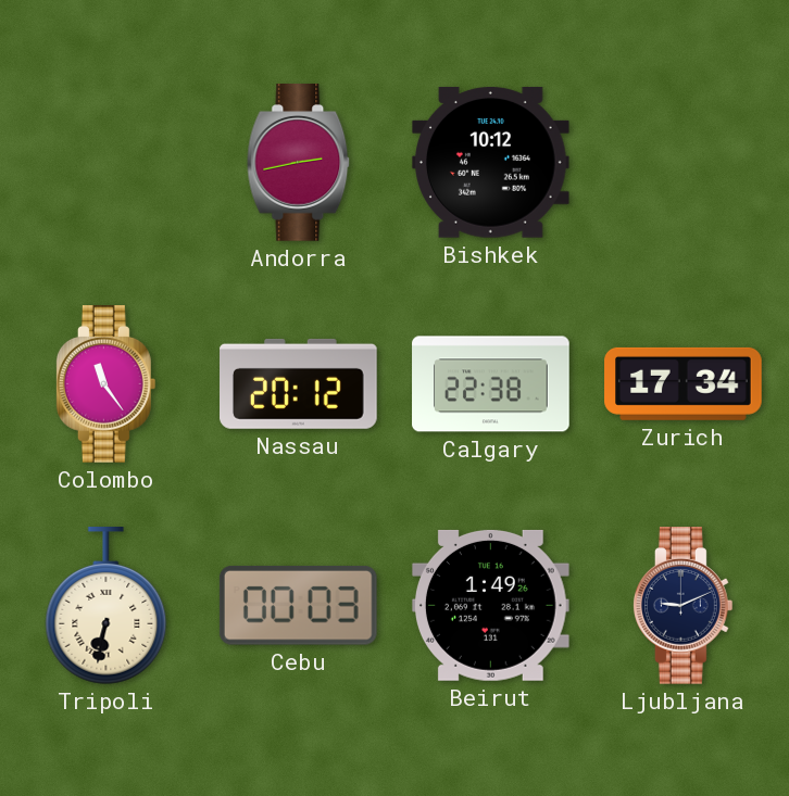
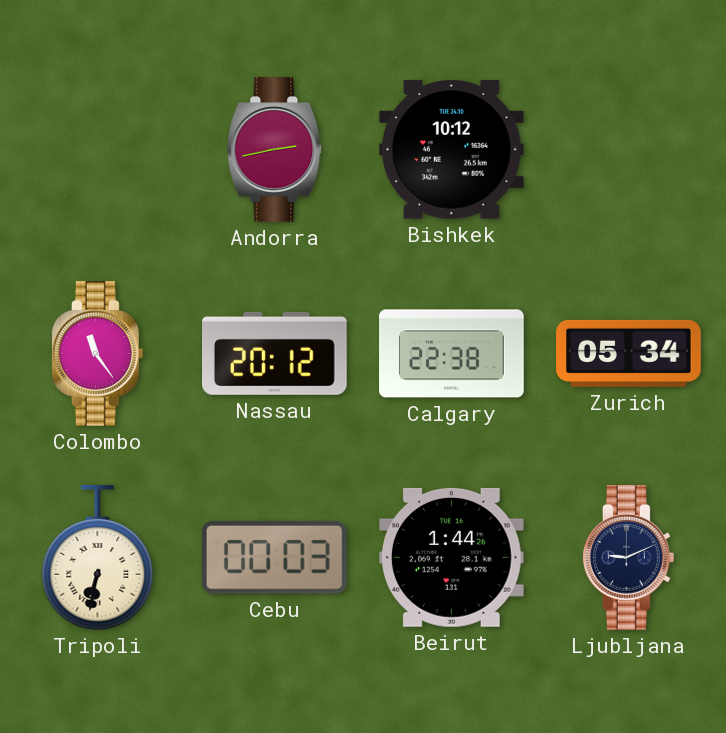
Zurich: 17:34 -> 05:34 (629, 353)
Beirut: 1:49 -> 1:44 (451, 557)
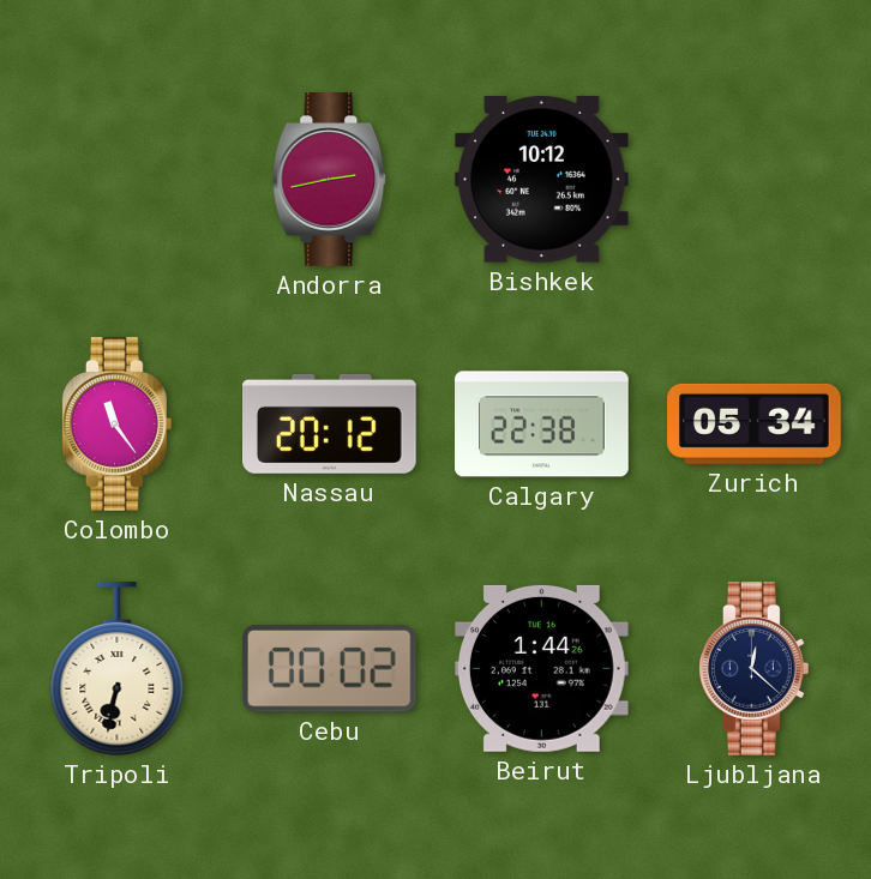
Cebu: 00:03 -> 00:02 (329, 668)
Ljubljana: 9:11 -> 12:22 (753, 669)
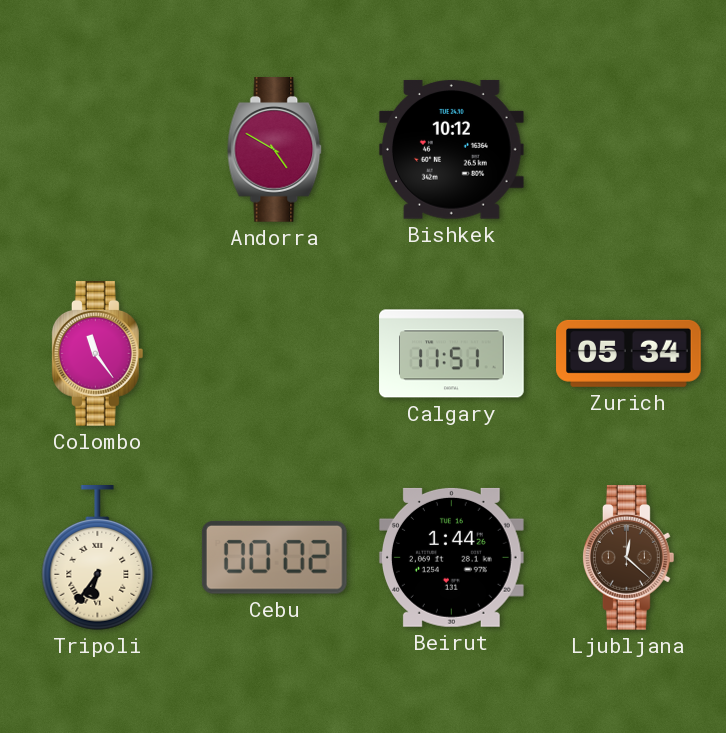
Andorra: 2:43 -> 4:50 (275, 150)
Nassau: 20:12 -> none (330, 423)
Calgary: 22:38 -> 11:51 (452, 354)
Tripoli: 6:32 -> 6:36 (98, 558)
Ljubljana dial: navy -> brown (628, 558)
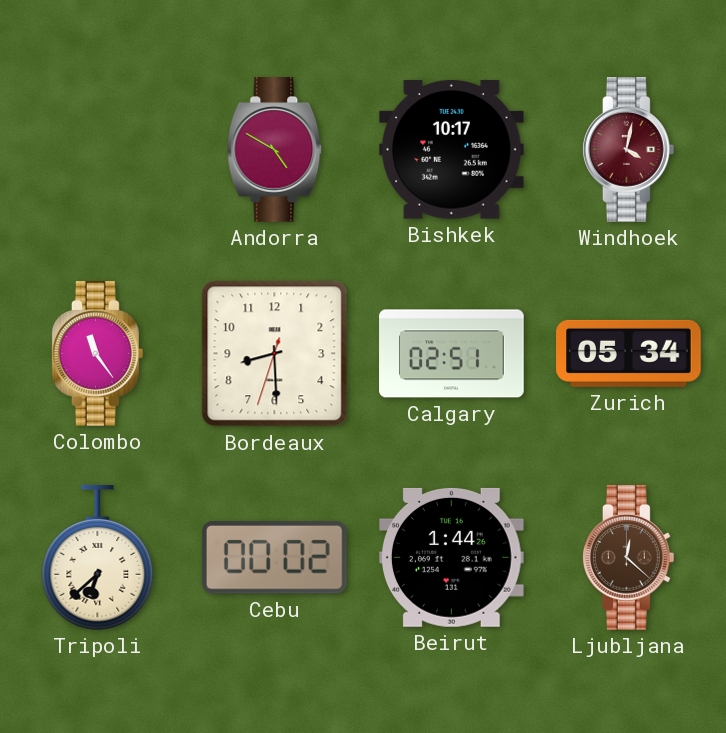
Bishkek: 10:12 -> 10:17 (451, 150)
Windhoek: none -> 4:02 (628, 150)
Bordeaux: none -> 8:29 (275, 354)
Calgary: 11:51 -> 02:51 (452, 354)
Tripoli: 6:36 -> 6:38 (98, 558)
